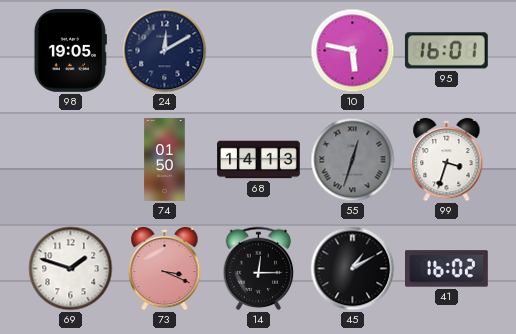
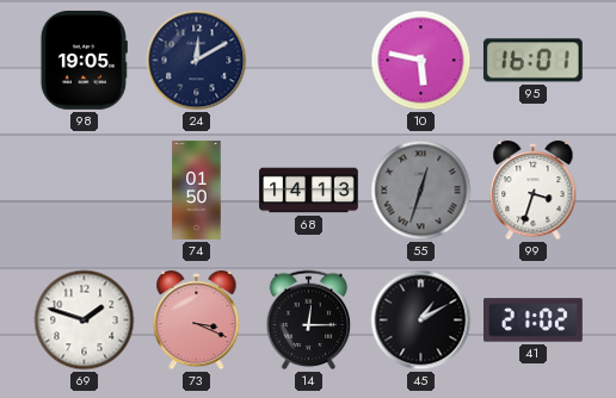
41: 16:02 -> 21:02 (534, 321)
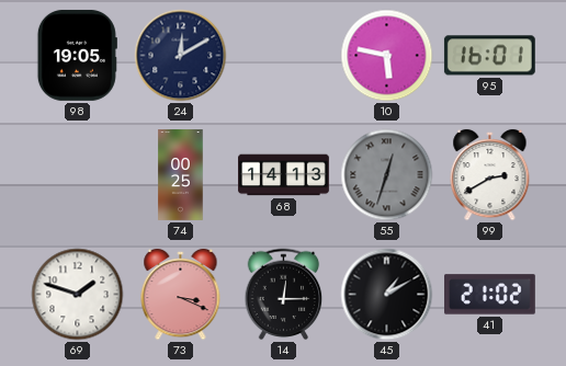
74: 01:50 -> 00:25 (181, 175)
99: 3:33 -> 2:40 (490, 175)
